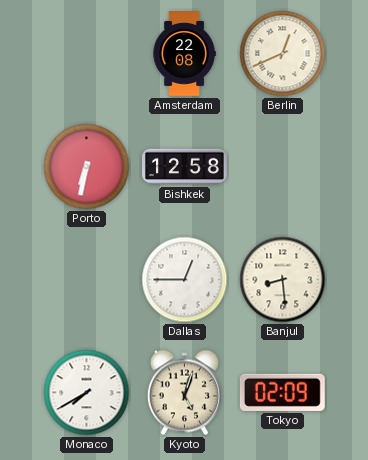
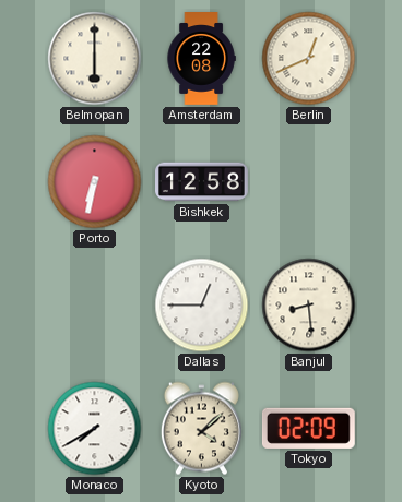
Belmopan: none -> 6:00 (95, 59)
Kyoto: 5:03 -> 4:08 (201, 429)
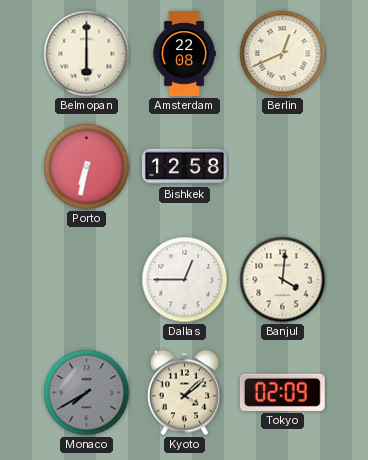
Banjul: 8:29 -> 4:01 (283, 280)
Monaco dial: white -> grey (87, 393)
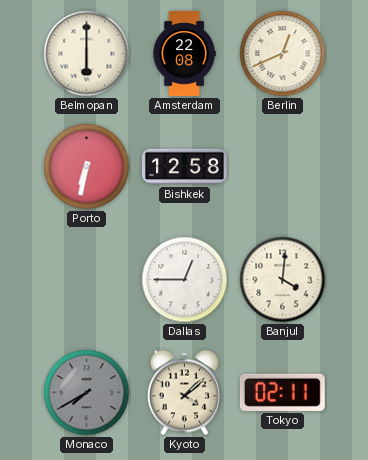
Tokyo: 02:09 -> 02:11 (282, 392)
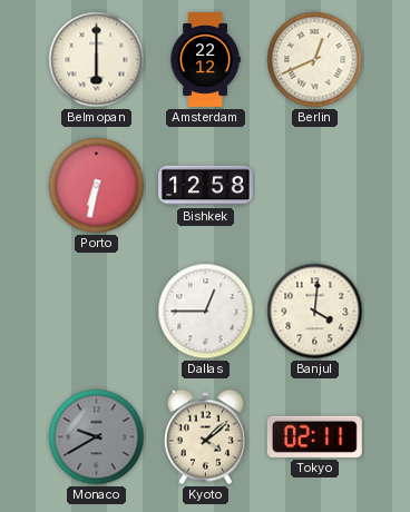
Amsterdam: 22:08 -> 22:12 (205, 60)
Monaco: 7:40 -> 9:40 (97, 437)
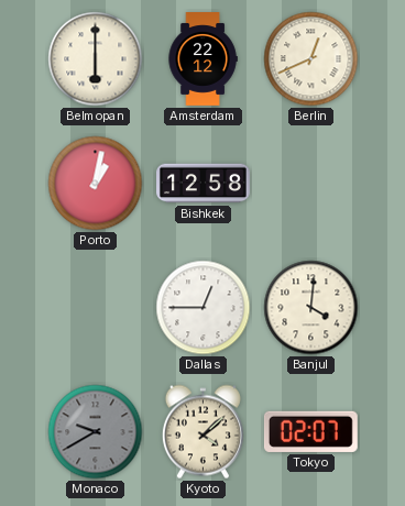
Porto: 6:32 -> 1:02 (96, 184)
Tokyo: 02:11 -> 02:07 (310, 431)
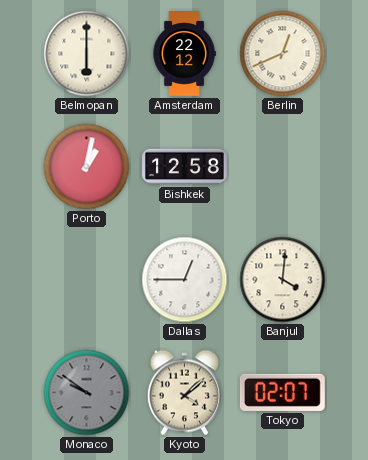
Monaco: 9:40 -> 9:51 (87, 393)
